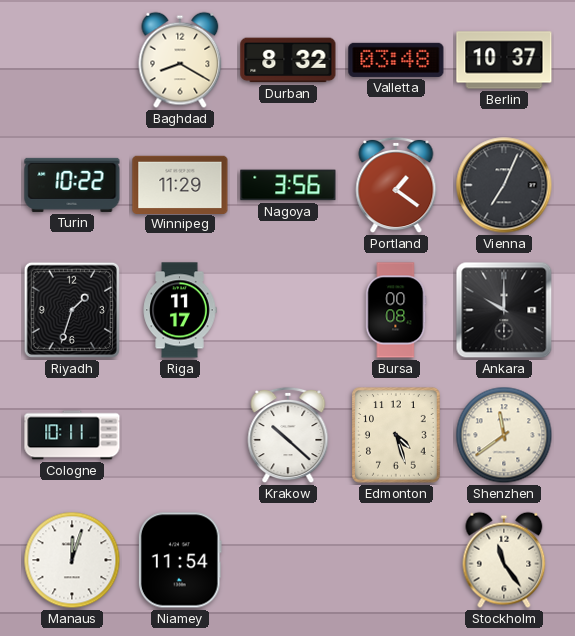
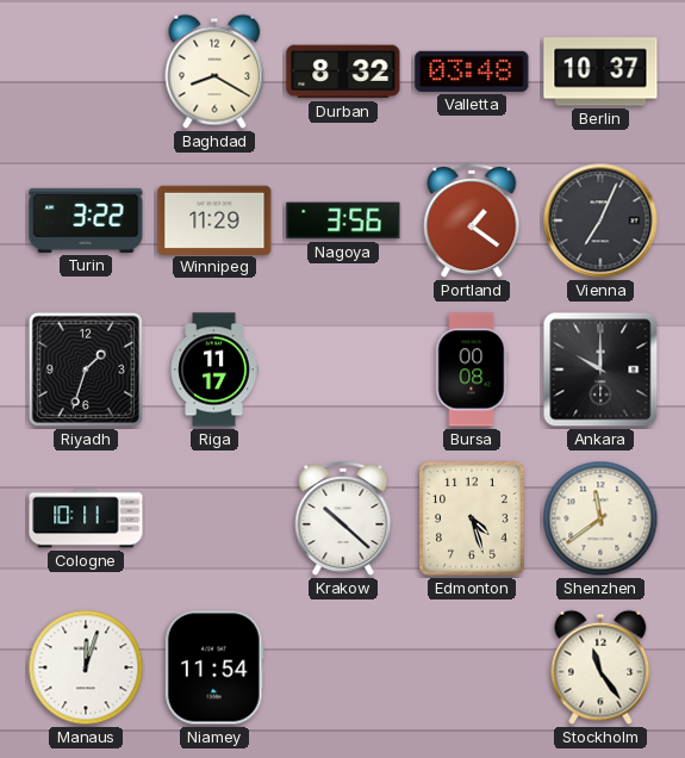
Turin: 10:22 -> 3:22 (86, 220)
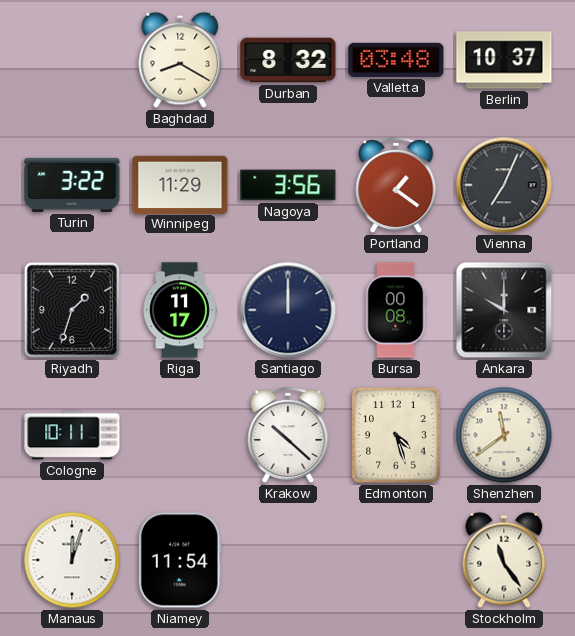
Santiago: none -> 12:00 (288, 310)
